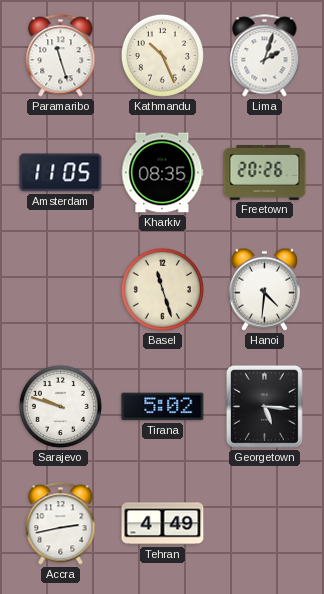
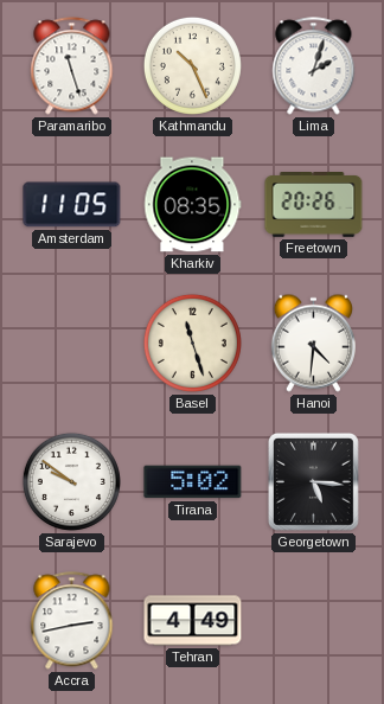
Sarajevo: 9:48 -> 9:51 (71, 481)
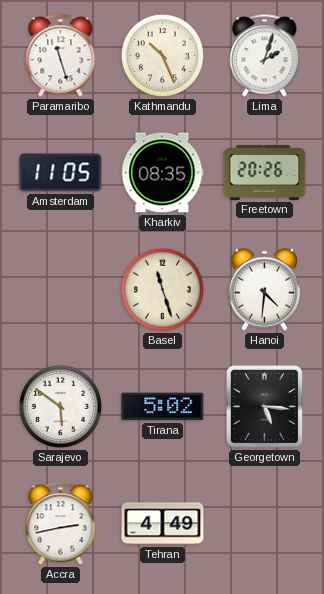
Sarajevo: 9:51 -> 5:51 (60, 406)
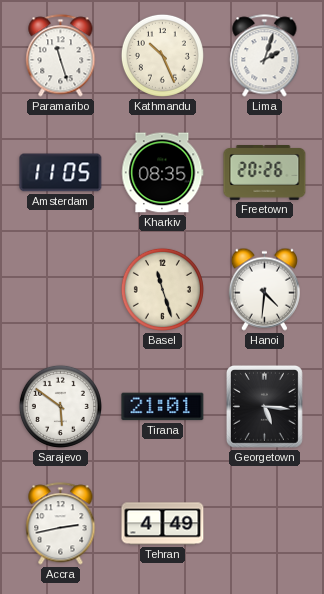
Tirana: 5:02 -> 21:01 (163, 407)
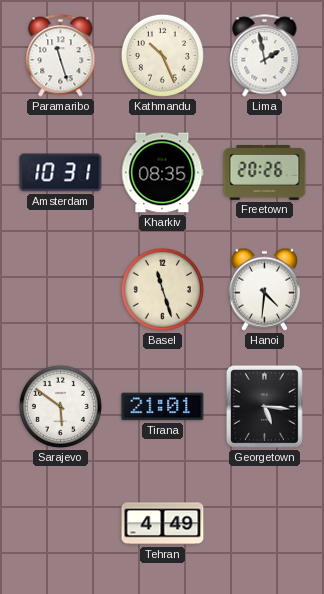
Lima: 2:03 -> 1:58 (265, 56)
Amsterdam: 11:05 -> 10:31 (61, 173)
Accra: 2:43 -> none (61, 524)
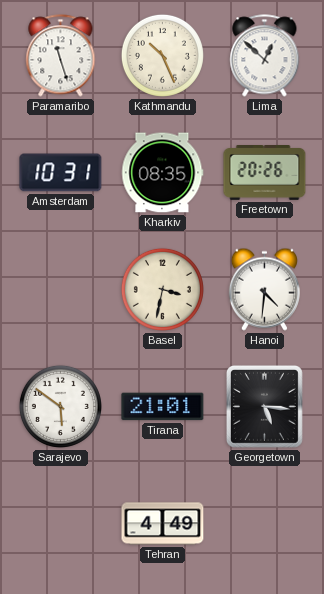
Lima: 1:58 -> 12:52 (265, 56)
Basel: 11:27 -> 3:32 (162, 289)
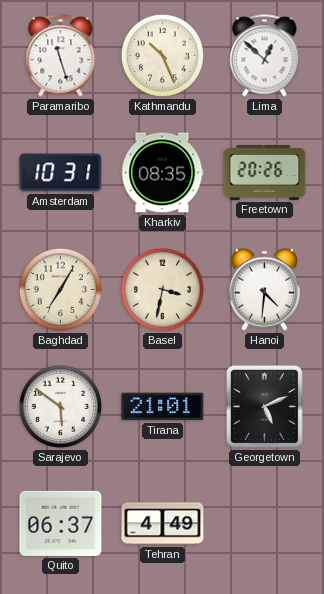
Baghdad: none -> 7:05 (60, 289)
Georgetown: 5:16 -> 5:11 (264, 406)
Quito: none -> 06:37 (61, 523)
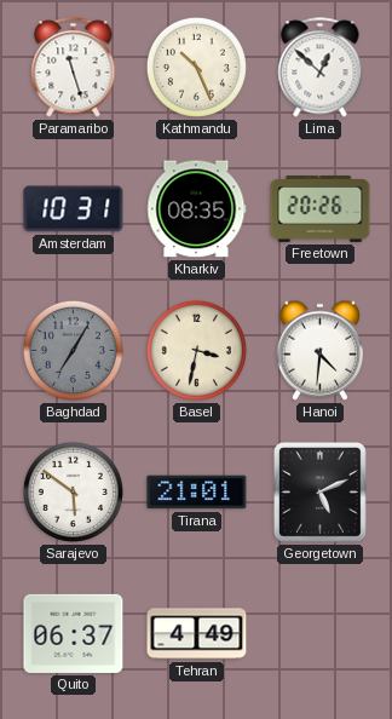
Baghdad dial: cream -> grey (73, 350)
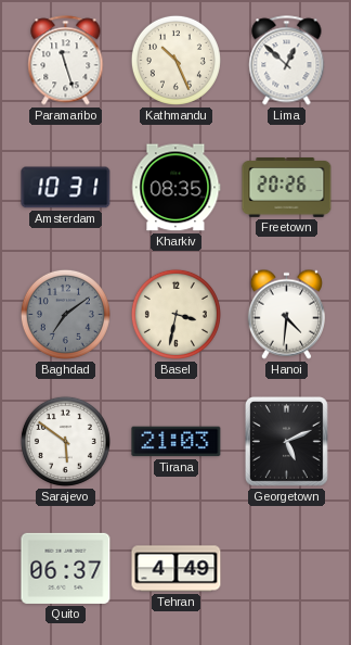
Baghdad: 7:05 -> 7:09 (65, 314)
Tirana: 21:01 -> 21:03 (177, 442)
